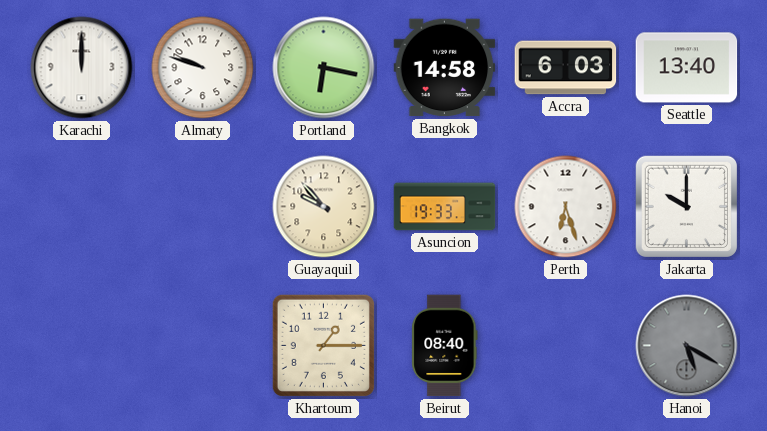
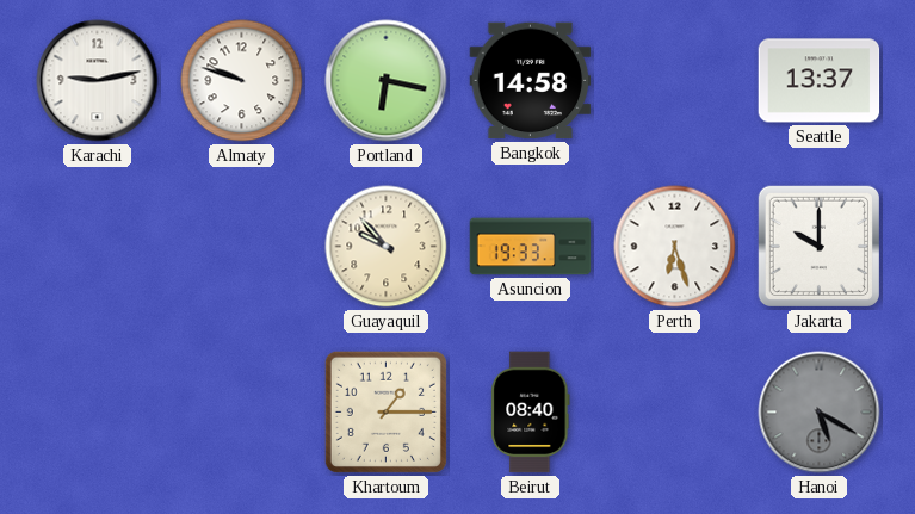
Karachi: 12:00 -> 9:13 (98, 81)
Accra: 6:03 -> none (566, 68)
Seattle: 13:40 -> 13:37 (820, 81)
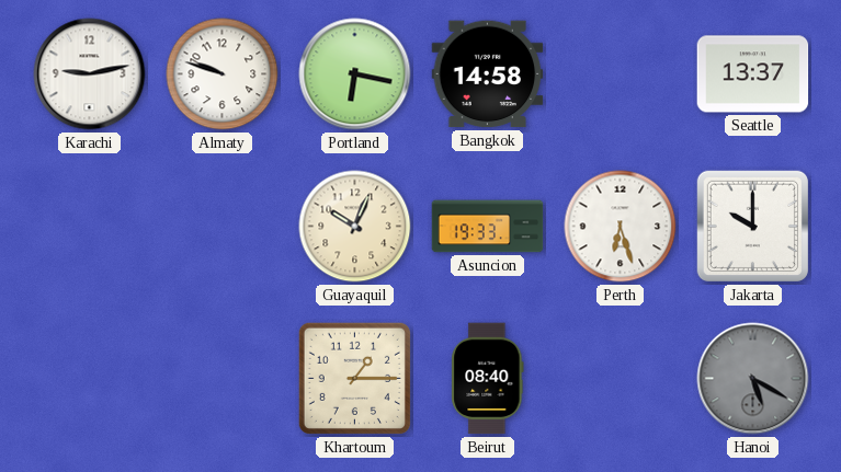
Guayaquil: 9:53 -> 10:04 (355, 227)
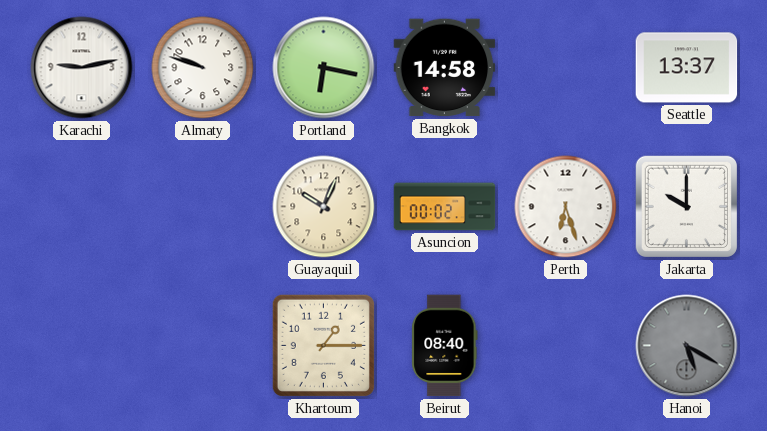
Asuncion: 19:33 -> 00:02 (445, 207)
